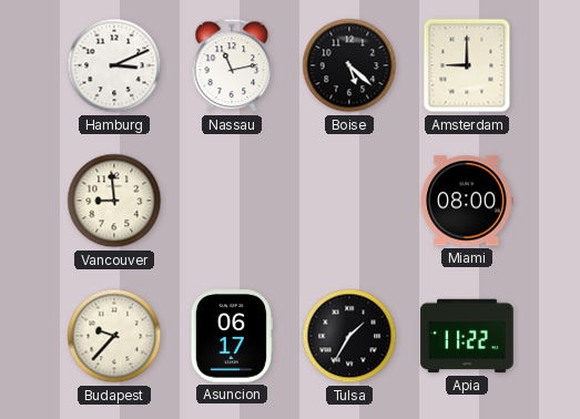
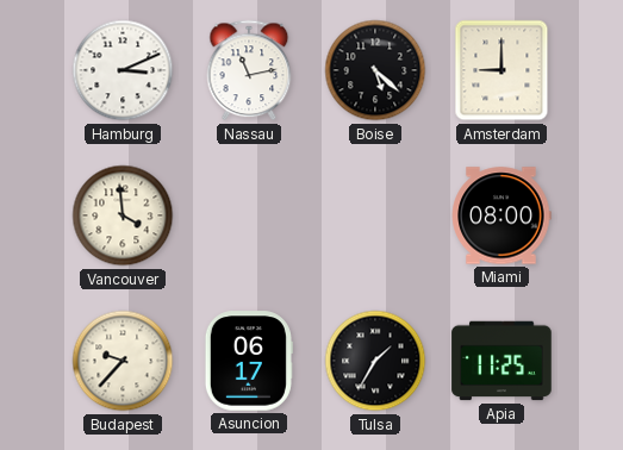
Vancouver: 8:59 -> 3:59 (123, 215)
Apia: 11:22 -> 11:25 (501, 361)
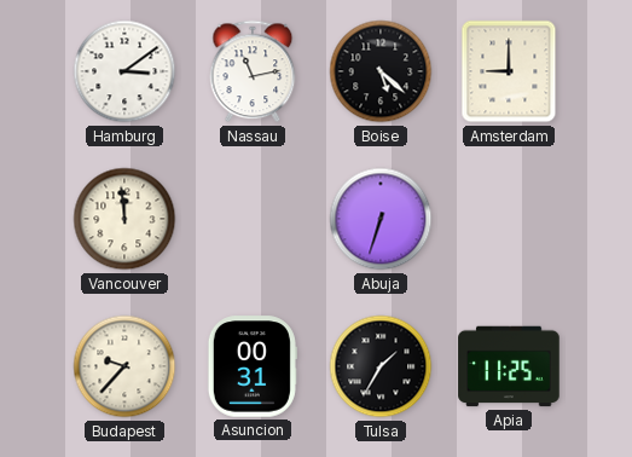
Hamburg: 3:11 -> 3:09 (124, 71)
Vancouver: 3:59 -> 11:59 (124, 219)
Abuja: none -> 6:33 (381, 219)
Miami: 08:00 -> none (501, 215)
Asuncion: 06:17 -> 00:31 (253, 366)
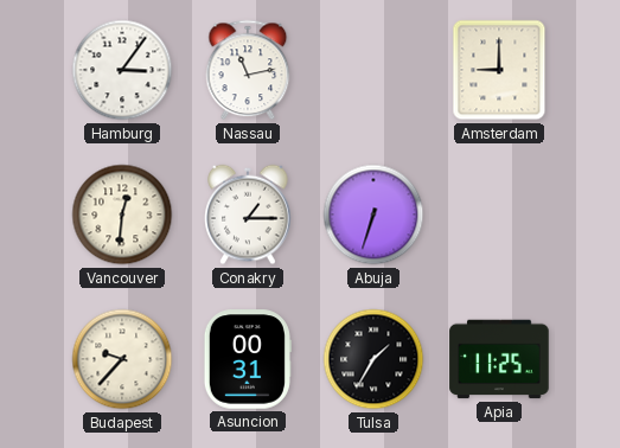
Hamburg: 3:09 -> 3:06 (122, 70)
Boise: 5:22 -> none (381, 71)
Vancouver: 11:59 -> 12:31 (122, 215)
Conakry: none -> 1:15 (248, 215)
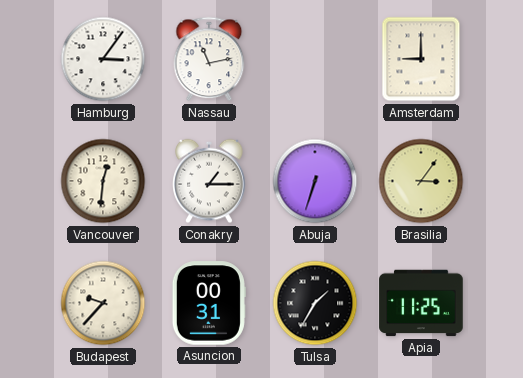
Brasilia: none -> 3:06 (421, 181)
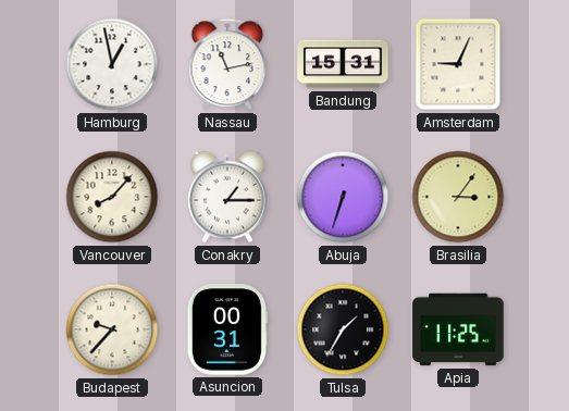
Hamburg: 3:06 -> 12:58 (112, 64)
Bandung: none -> 15:31 (343, 64)
Amsterdam: 9:00 -> 9:04 (458, 64)
Vancouver: 12:31 -> 8:07 (112, 197)
